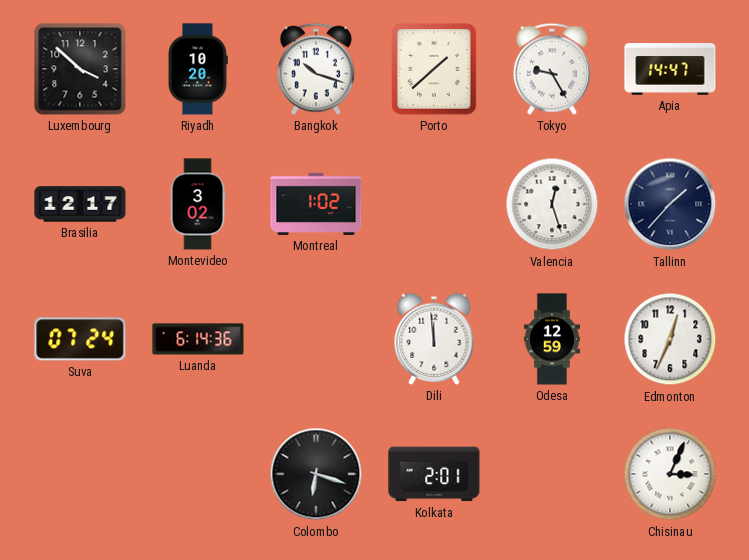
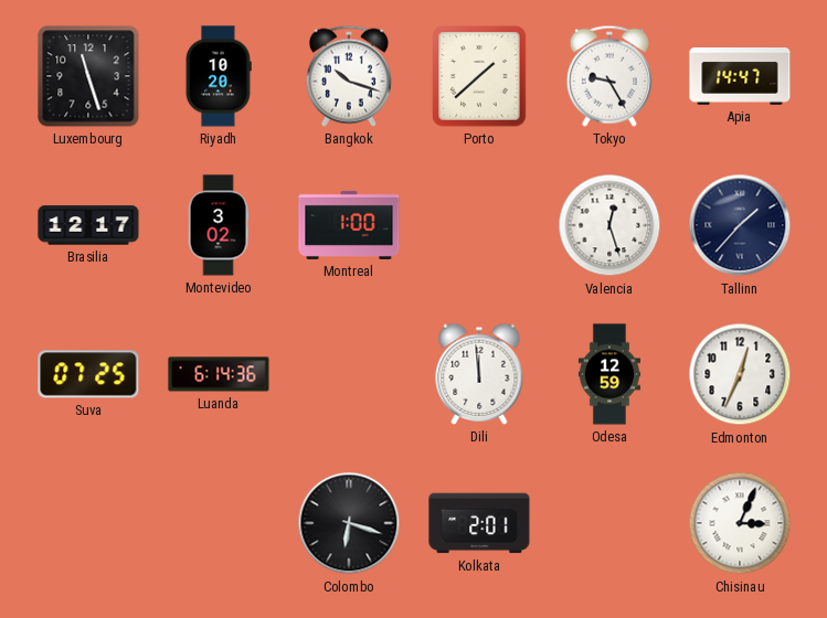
Luxembourg: 3:52 -> 11:27 (88, 76)
Montreal: 1:02 -> 1:00 (349, 225)
Suva: 07:24 -> 07:25 (88, 374)
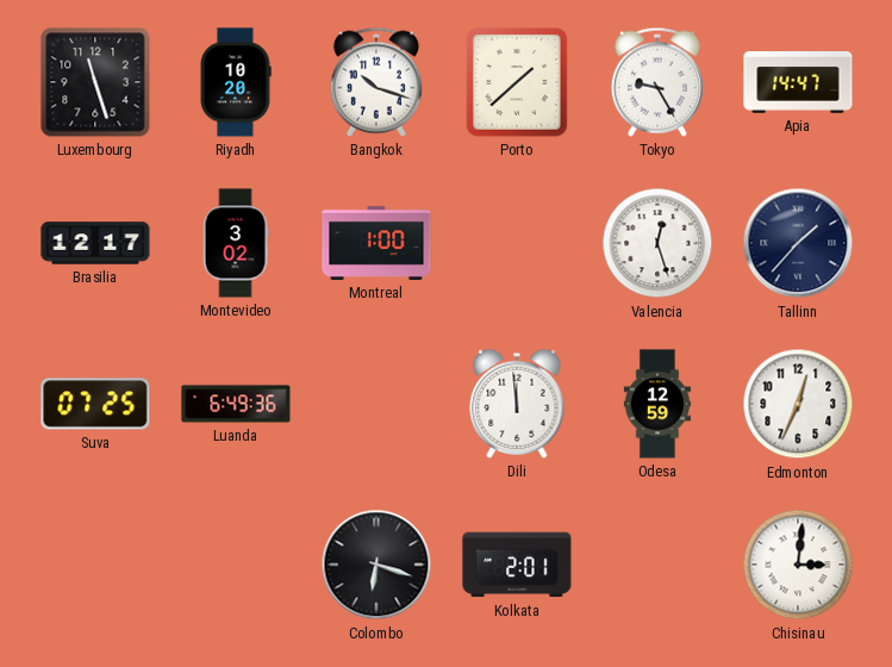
Luanda: 6:14 -> 6:49 (236, 404)
Chisinau: 3:04 -> 3:01 (798, 565)
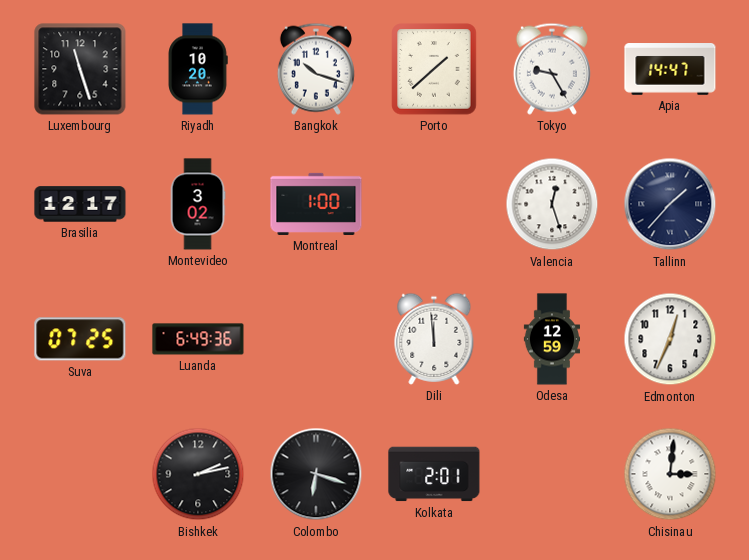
Bishkek: none -> 2:13 (198, 474)
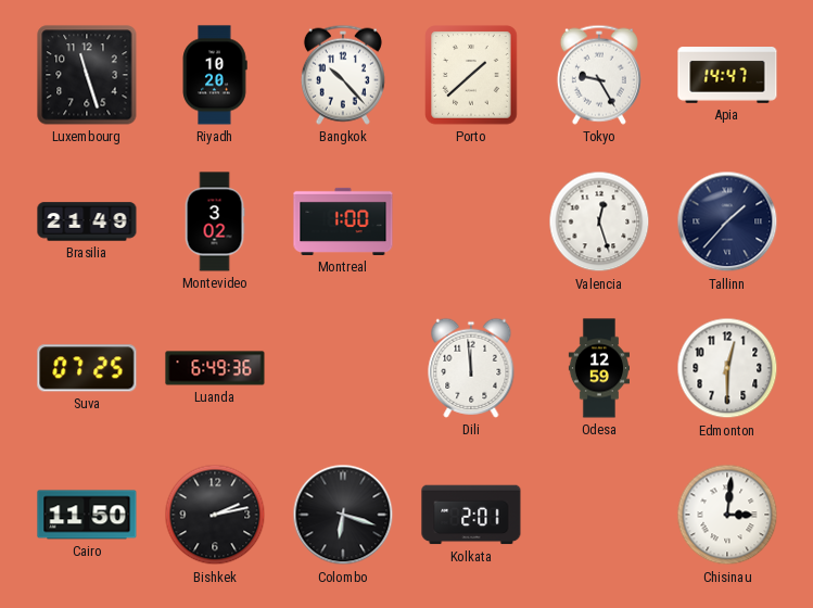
Bangkok: 10:18 -> 10:23 (343, 75)
Brasilia: 12:17 -> 21:49 (87, 221)
Edmonton: 12:34 -> 12:30 (727, 368)
Cairo: none -> 11:50 (87, 515)
